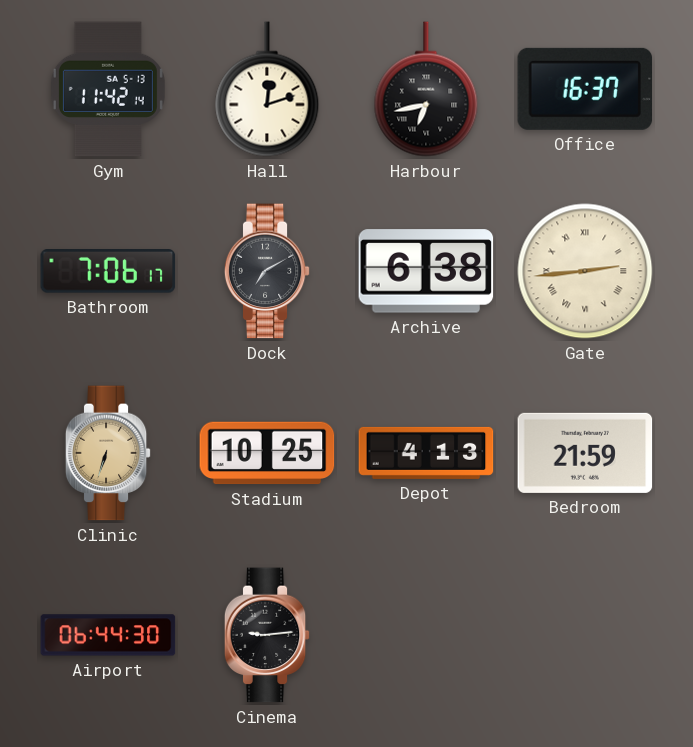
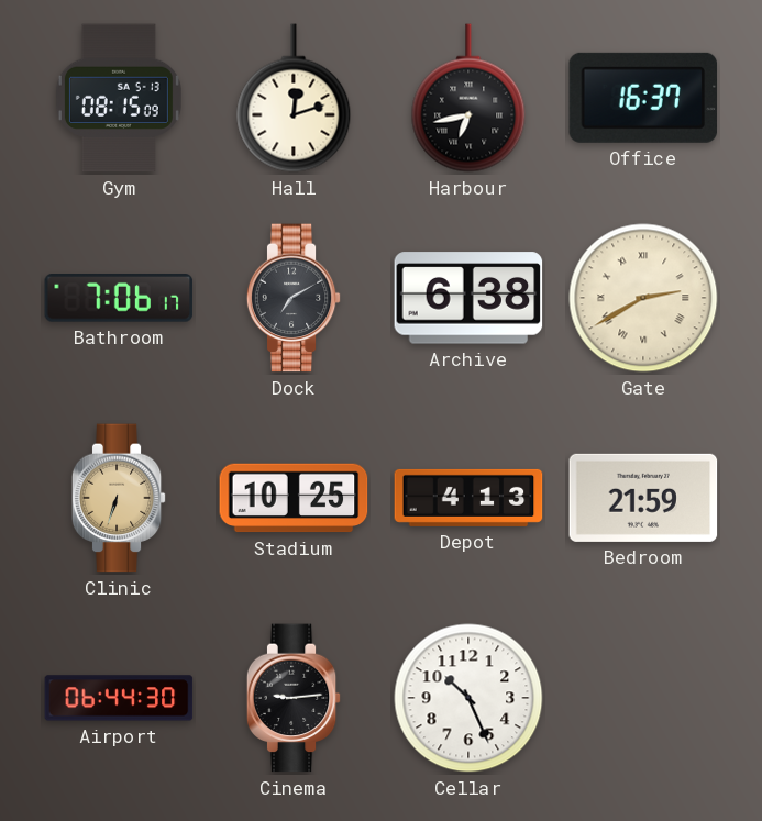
Gym: 11:42 -> 08:15 (119, 98)
Gate: 2:44 -> 2:40 (643, 298)
Cellar: none -> 10:26 (468, 698)
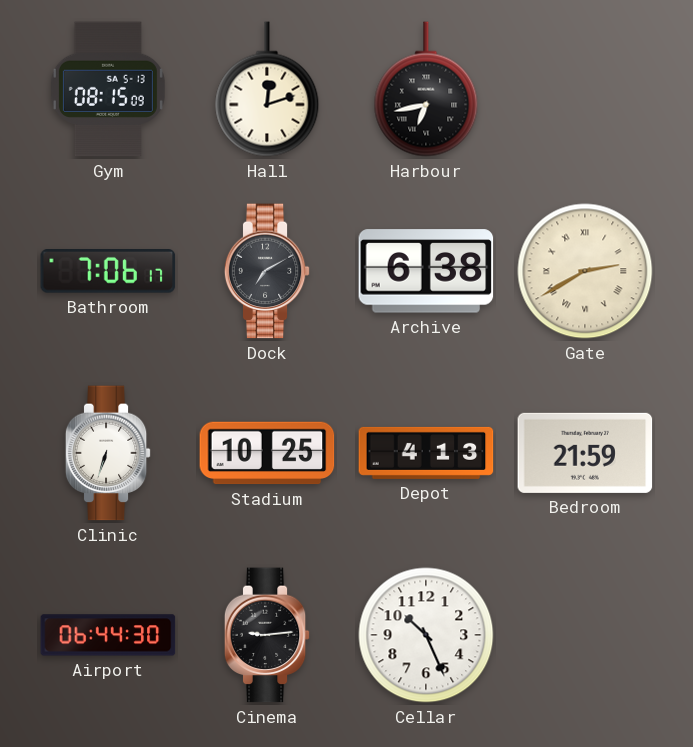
Office: 16:37 -> none (643, 98)
Clinic dial: champagne -> white (108, 453)
